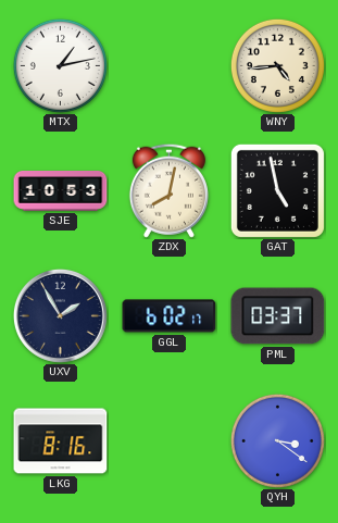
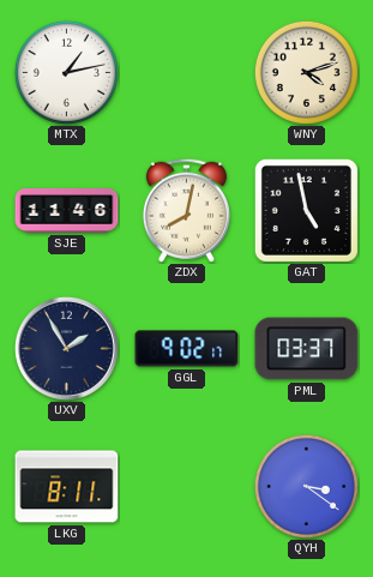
WNY: 4:44 -> 4:12 (306, 72)
SJE: 10:53 -> 11:46 (67, 211)
GGL: 6:02 -> 9:02 (187, 349)
LKG: 8:16 -> 8:11 (67, 487)
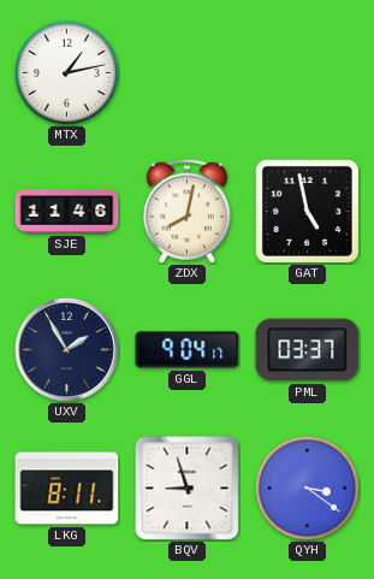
WNY: 4:12 -> none (306, 72)
GGL: 9:02 -> 9:04 (188, 350)
BQV: none -> 8:57 (188, 489)
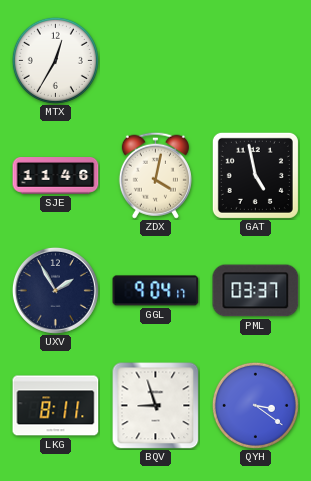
MTX: 1:13 -> 12:35 (55, 60)
ZDX: 8:02 -> 4:02 (155, 175)
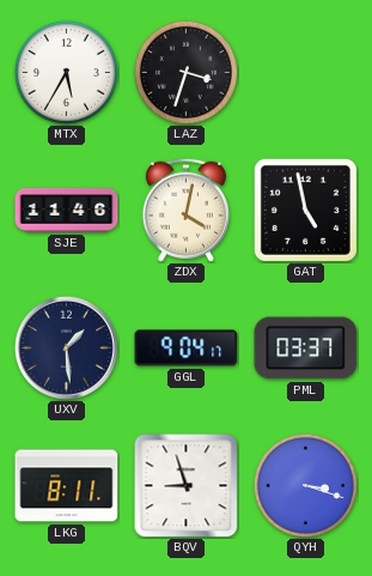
MTX: 12:35 -> 5:35 (66, 72)
LAZ: none -> 3:33 (185, 72)
UXV: 1:55 -> 1:29 (66, 347)
QYH: 3:21 -> 3:18 (305, 485)
